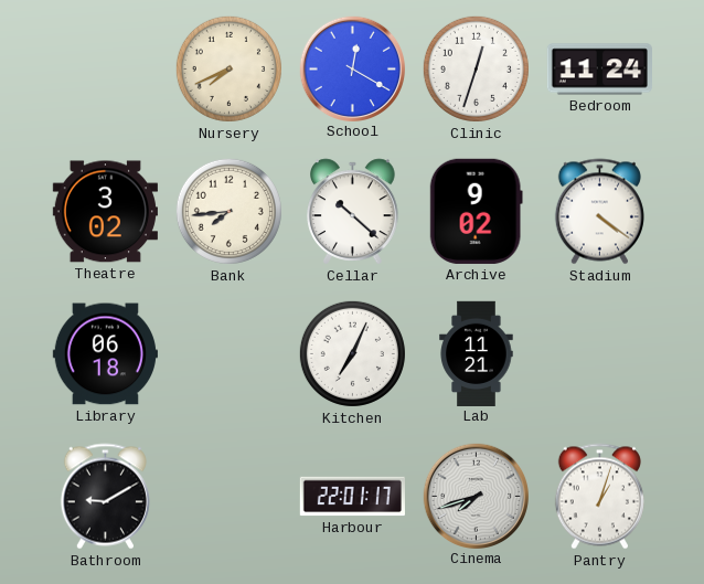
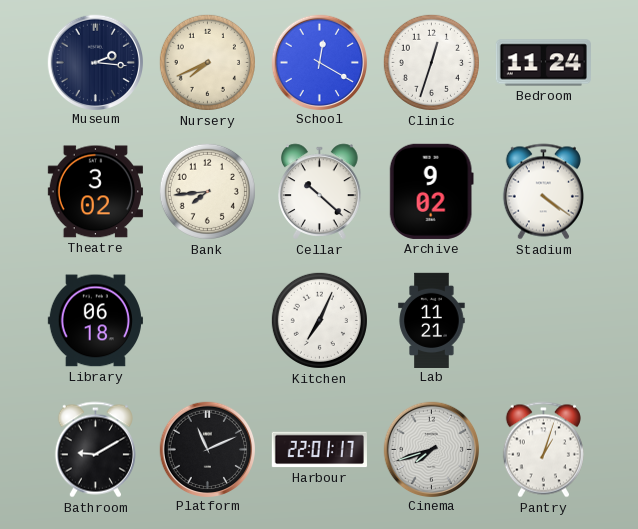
Museum: none -> 2:16 (95, 62)
Platform: none -> 11:11 (207, 449)
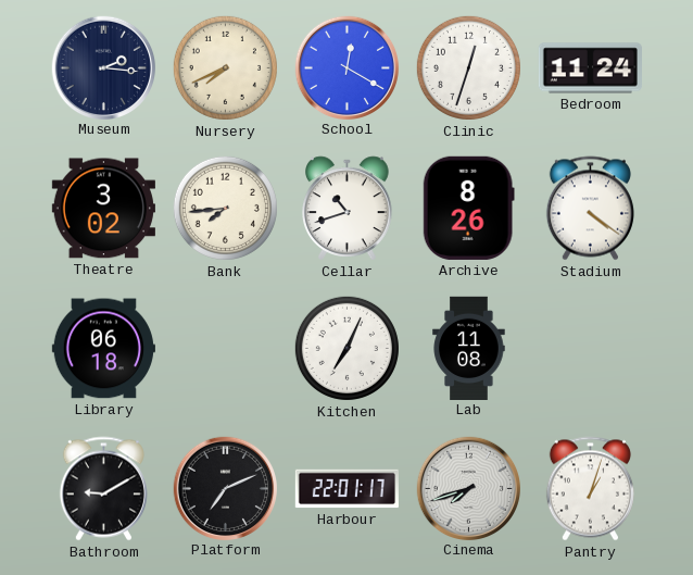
Cellar: 10:22 -> 10:42 (348, 209)
Archive: 9:02 -> 8:26 (468, 208)
Lab: 11:21 -> 11:08 (469, 348)
Platform: 11:11 -> 7:11 (225, 488)
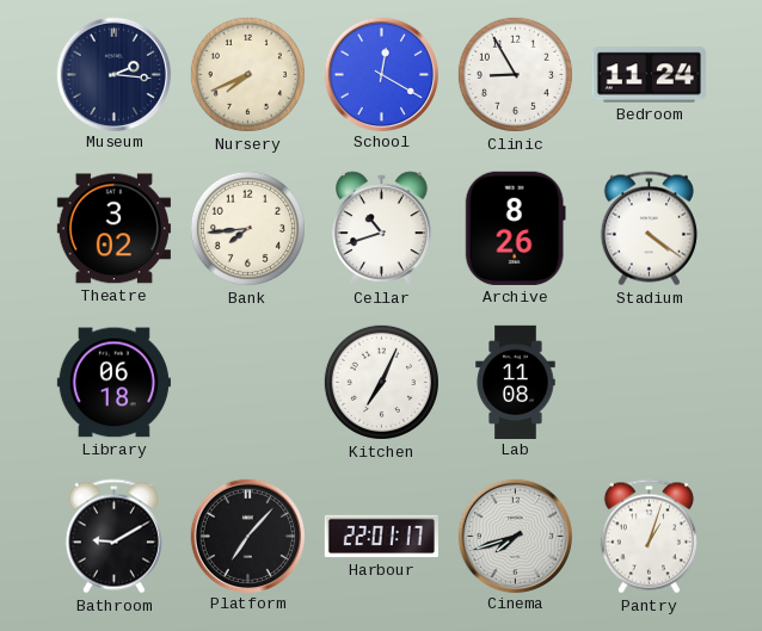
Clinic: 12:33 -> 8:55 (515, 74)
Platform: 7:11 -> 7:07 (247, 536)
